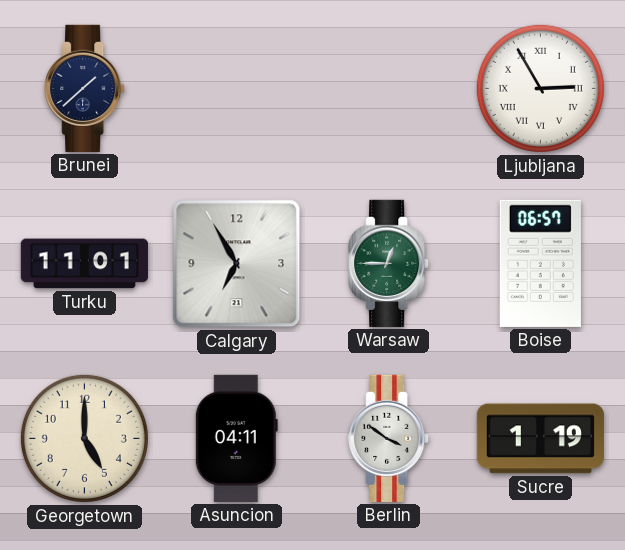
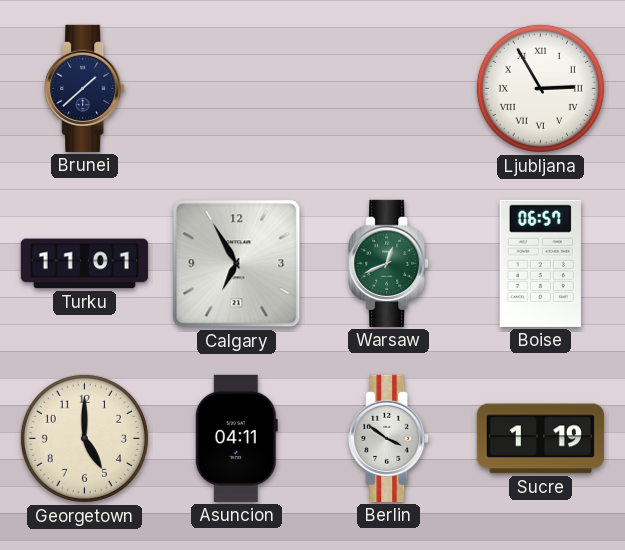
Warsaw: 12:45 -> 12:41 (389, 263)
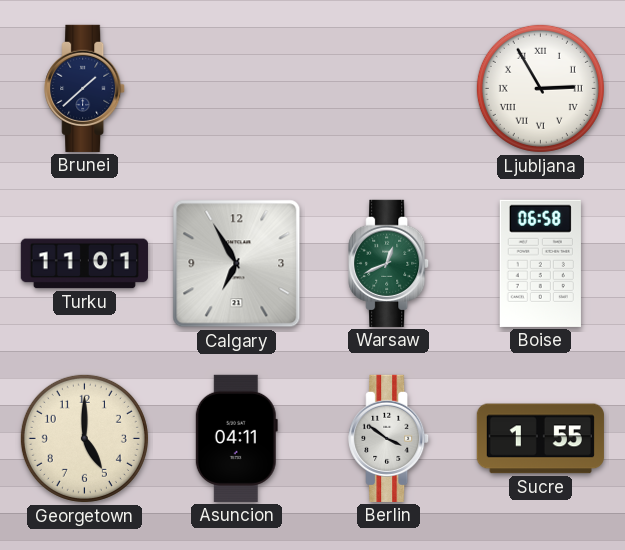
Boise: 06:57 -> 06:58 (540, 263)
Sucre: 1:19 -> 1:55 (540, 439)
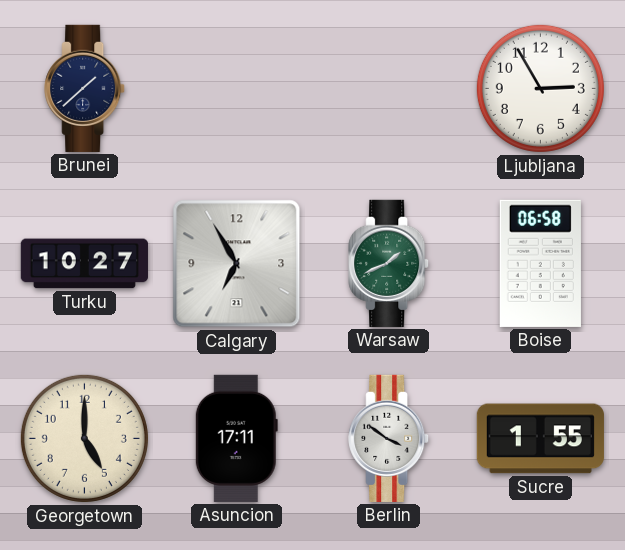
Ljubljana numerals: Roman -> Arabic (540, 88)
Turku: 11:01 -> 10:27 (84, 264)
Warsaw: 12:41 -> 1:41 (389, 263)
Asuncion: 04:11 -> 17:11 (236, 438)
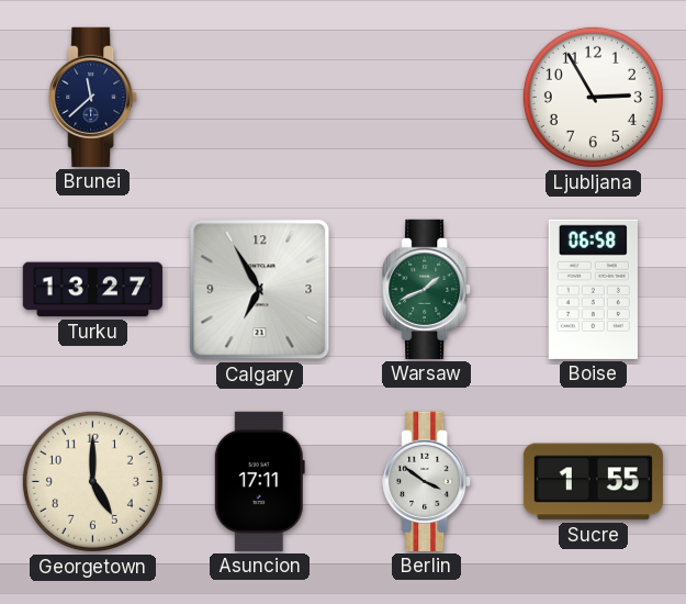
Brunei: 1:38 -> 11:38 (93, 97)
Turku: 10:27 -> 13:27 (92, 290)
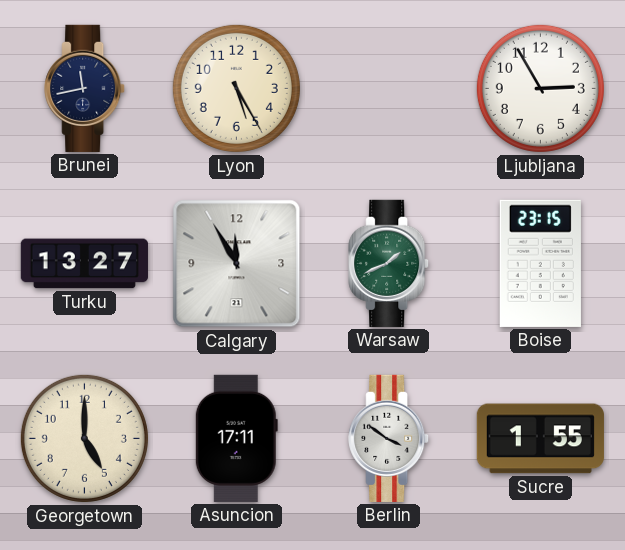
Brunei: 11:38 -> 11:43 (85, 88)
Lyon: none -> 5:25 (236, 88)
Calgary: 6:55 -> 11:55 (237, 264)
Boise: 06:58 -> 23:15 (540, 263)
